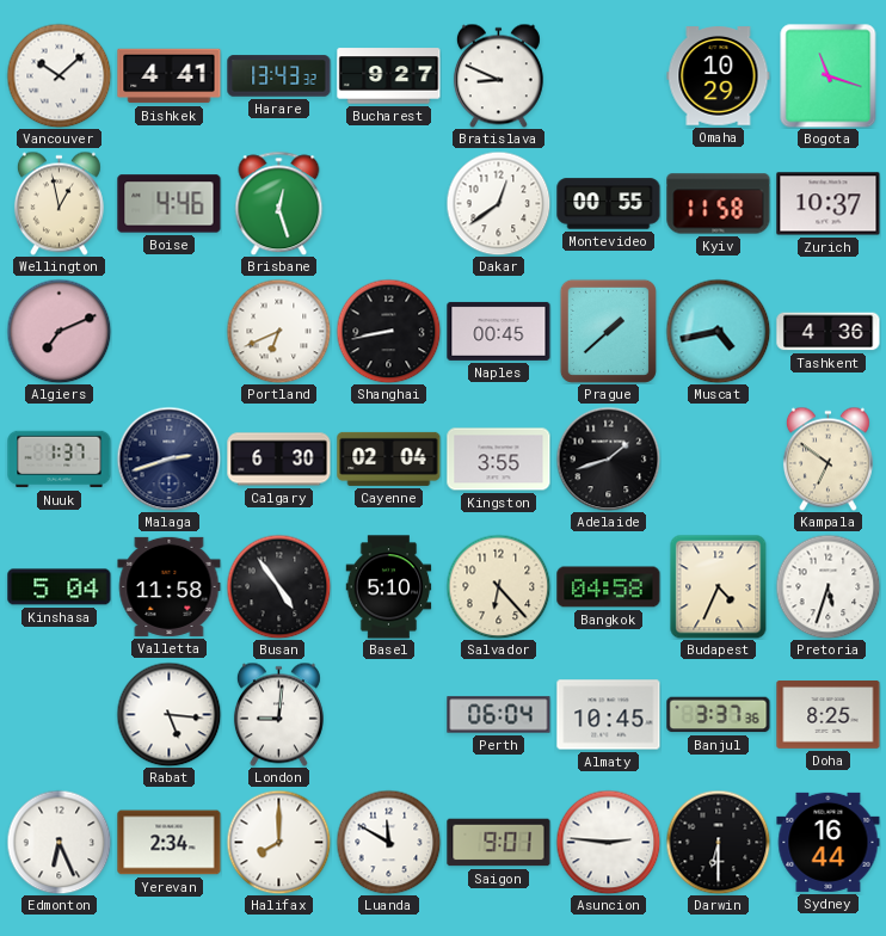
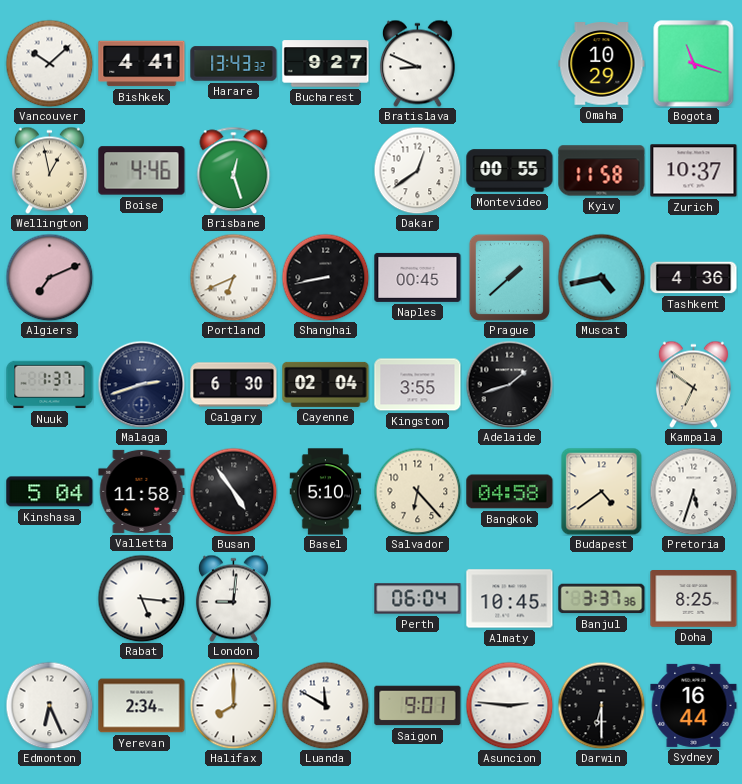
Budapest: 4:34 -> 4:39 (602, 491)
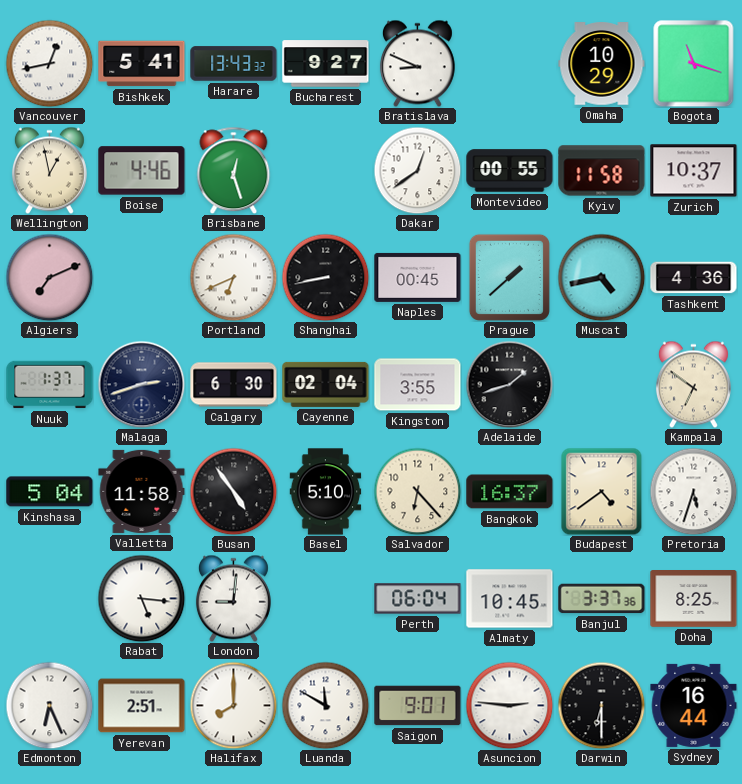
Vancouver: 10:08 -> 12:43 (49, 63)
Bishkek: 4:41 -> 5:41 (142, 64)
Bangkok: 04:58 -> 16:37 (510, 492)
Yerevan: 2:34 -> 2:51 (142, 706)
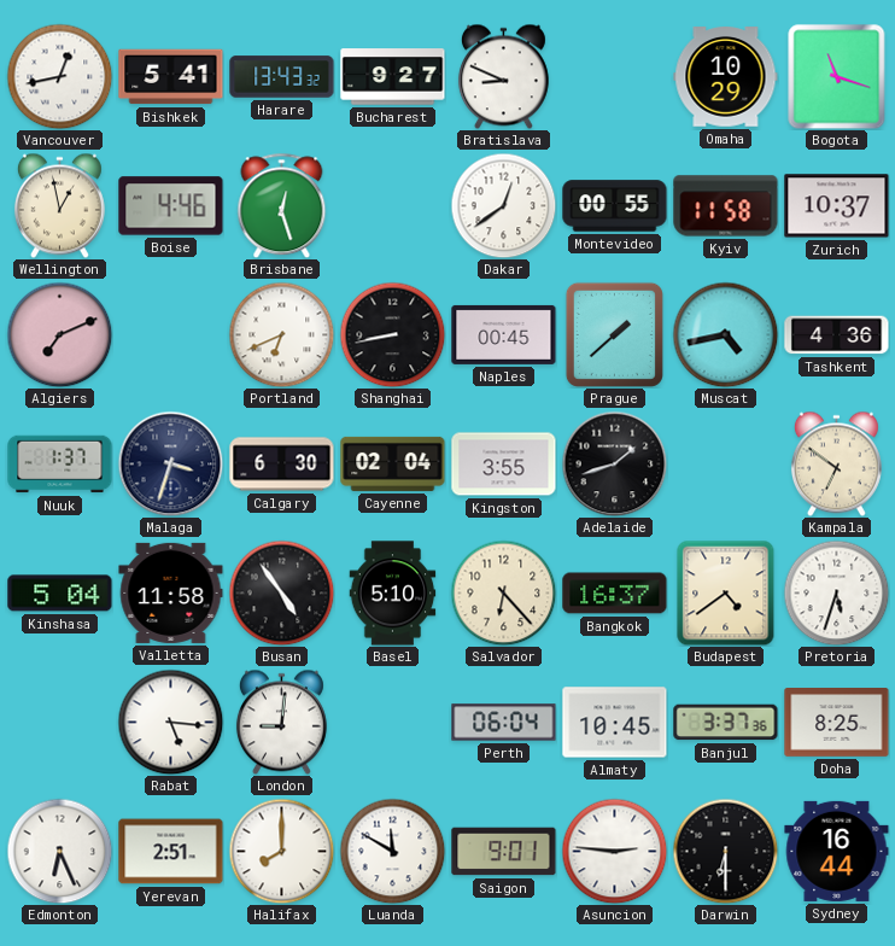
Malaga: 2:42 -> 3:33 (170, 463)
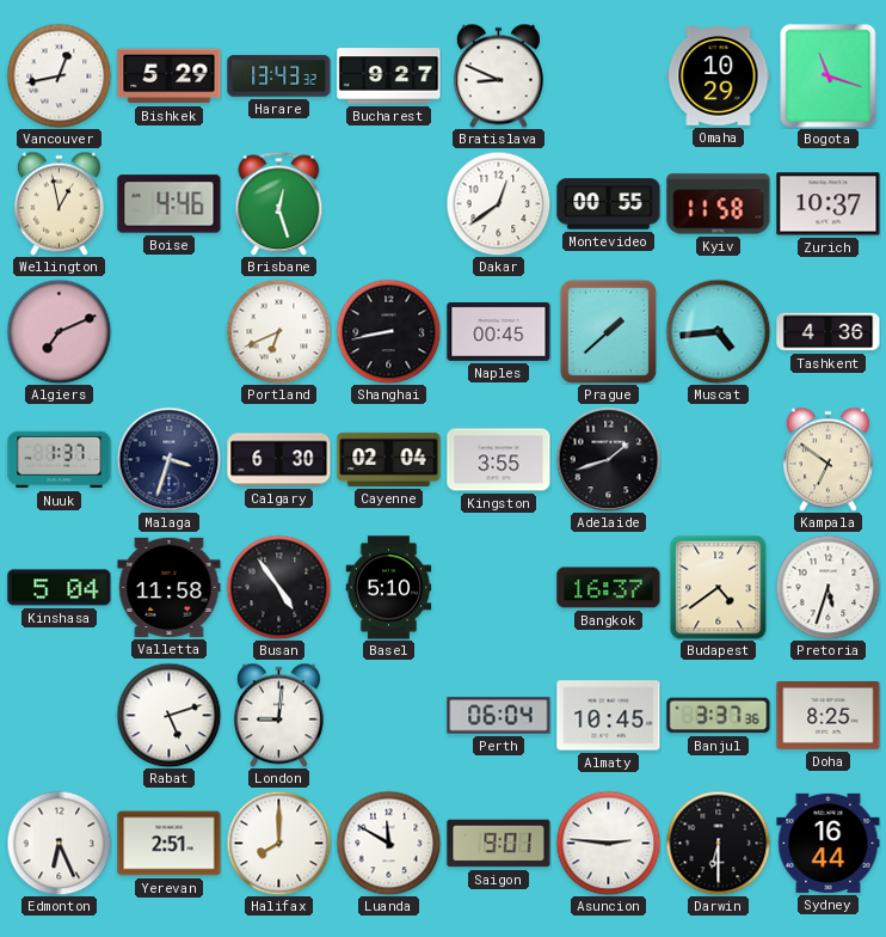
Bishkek: 5:41 -> 5:29 (170, 76)
Muscat: 4:43 -> 4:44 (718, 331)
Salvador: 6:23 -> none (503, 592)
Rabat: 5:16 -> 5:12 (168, 715)
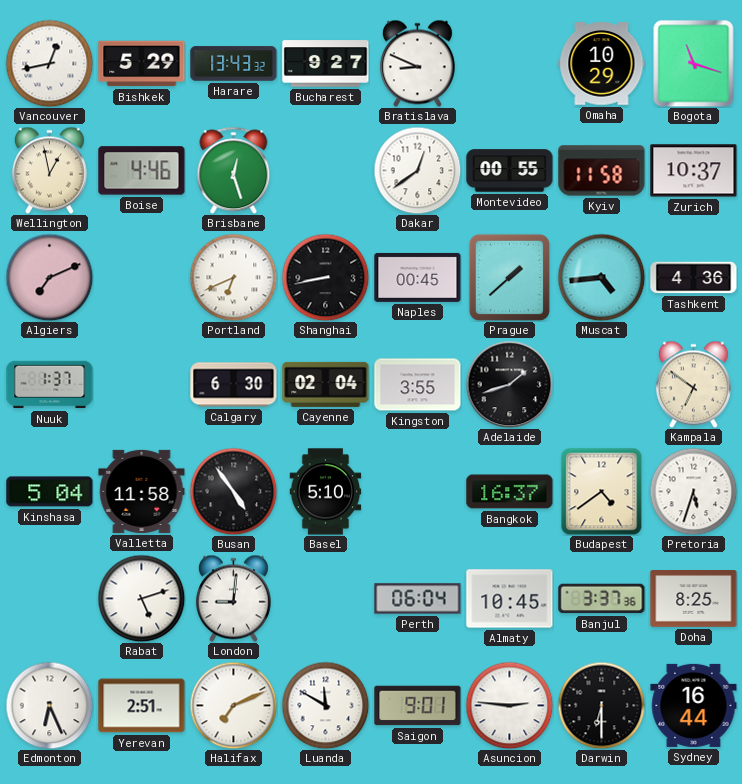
Malaga: 3:33 -> none (168, 459)
Halifax: 8:00 -> 7:11 (233, 705)
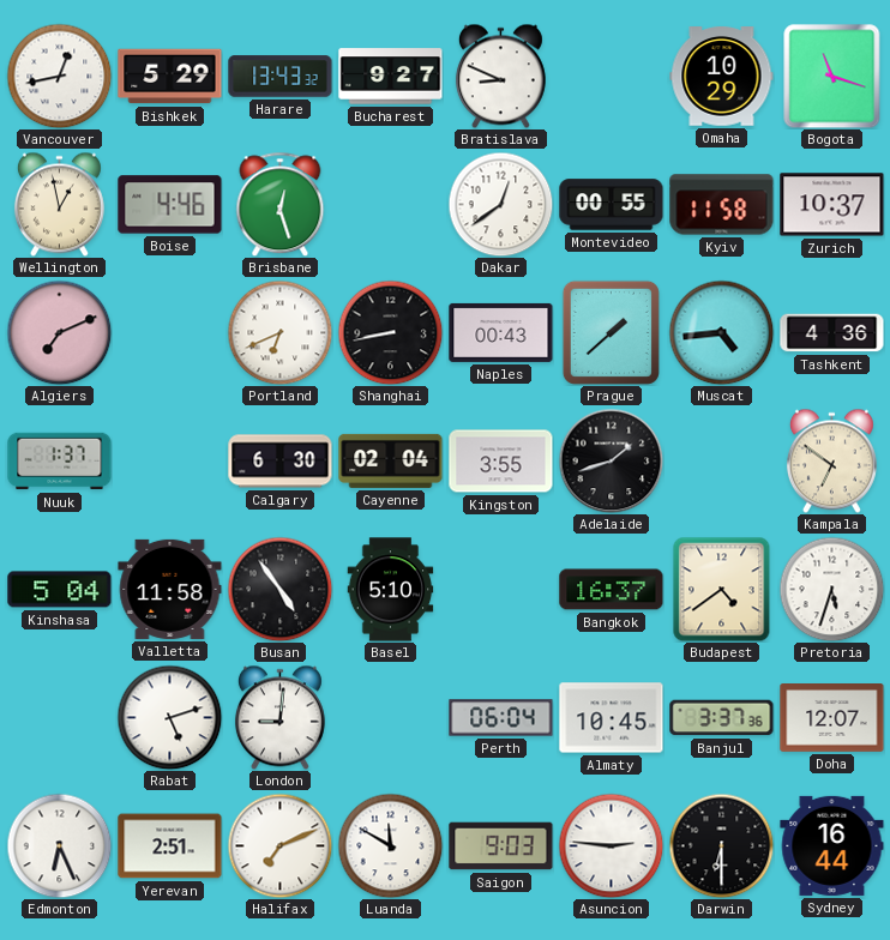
Naples: 00:45 -> 00:43 (501, 332)
Doha: 8:25 -> 12:07 (832, 718)
Saigon: 9:01 -> 9:03 (501, 846)
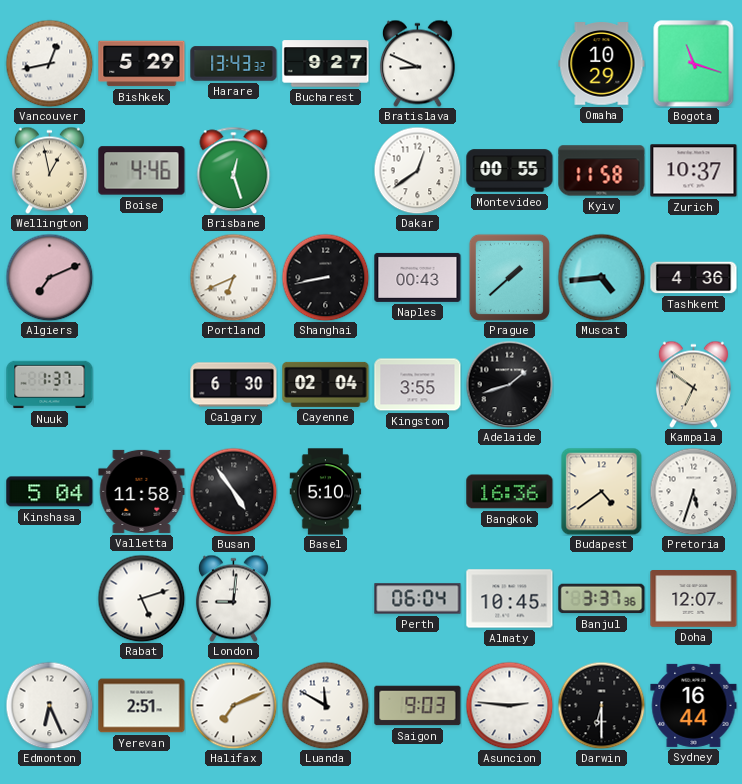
Bangkok: 16:37 -> 16:36 (510, 492)
